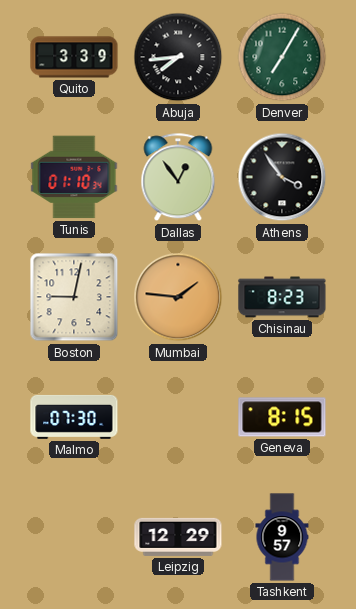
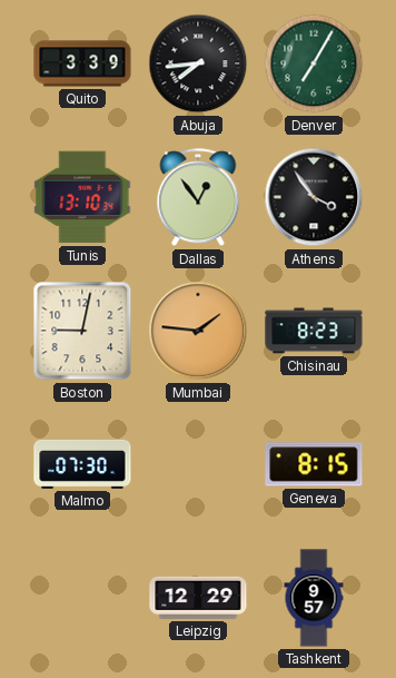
Tunis: 01:10 -> 13:10 (82, 197)
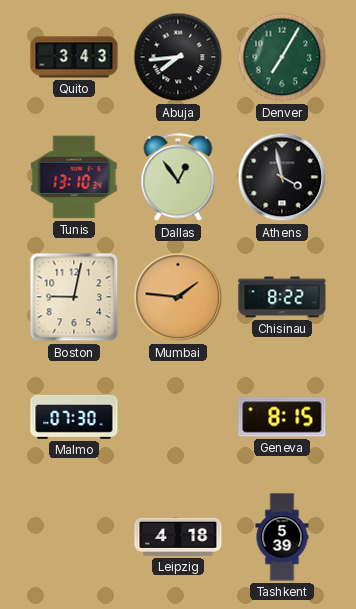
Quito: 3:39 -> 3:43 (74, 57)
Athens: 3:54 -> 3:58 (282, 177)
Chisinau: 8:23 -> 8:22 (282, 297)
Leipzig: 12:29 -> 4:18 (178, 537)
Tashkent: 9:57 -> 5:39 (282, 537)
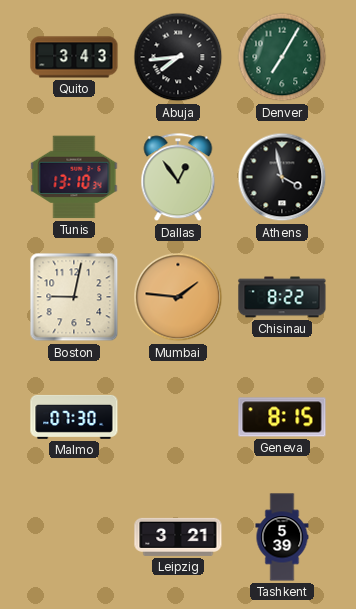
Leipzig: 4:18 -> 3:21 (178, 537)
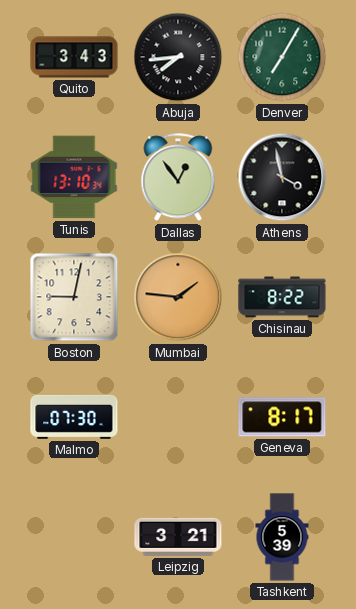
Geneva: 8:15 -> 8:17 (282, 417)
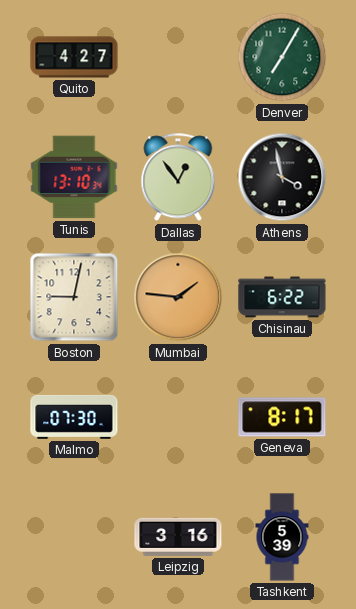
Quito: 3:43 -> 4:27 (74, 57)
Abuja: 7:44 -> none (178, 57)
Chisinau: 8:22 -> 6:22 (282, 297)
Leipzig: 3:21 -> 3:16 (178, 537)
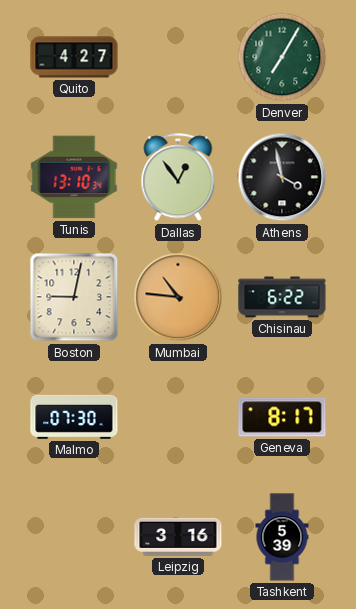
Mumbai: 1:46 -> 10:46 (178, 297)
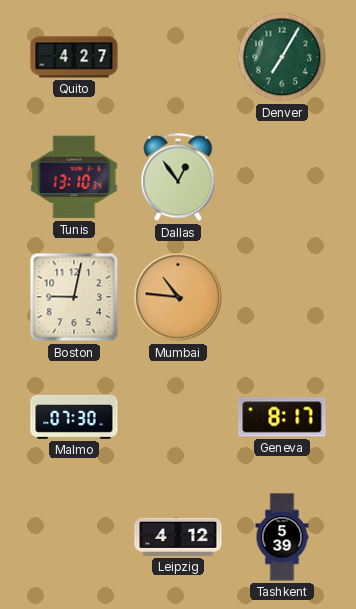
Athens: 3:58 -> none (282, 177)
Chisinau: 6:22 -> none (282, 297)
Leipzig: 3:16 -> 4:12 (178, 537)
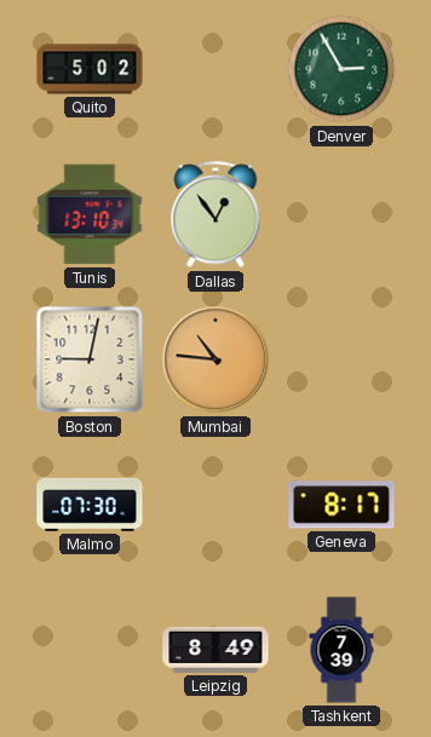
Quito: 4:27 -> 5:02 (90, 69)
Denver: 7:05 -> 2:55 (341, 69)
Leipzig: 4:12 -> 8:49 (215, 650)
Tashkent: 5:39 -> 7:39 (341, 650)
